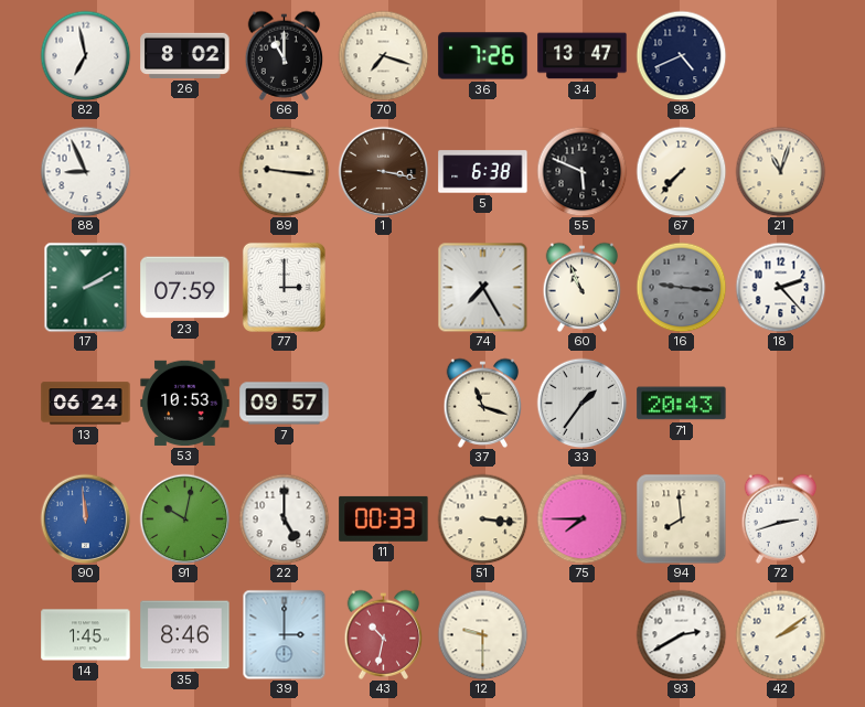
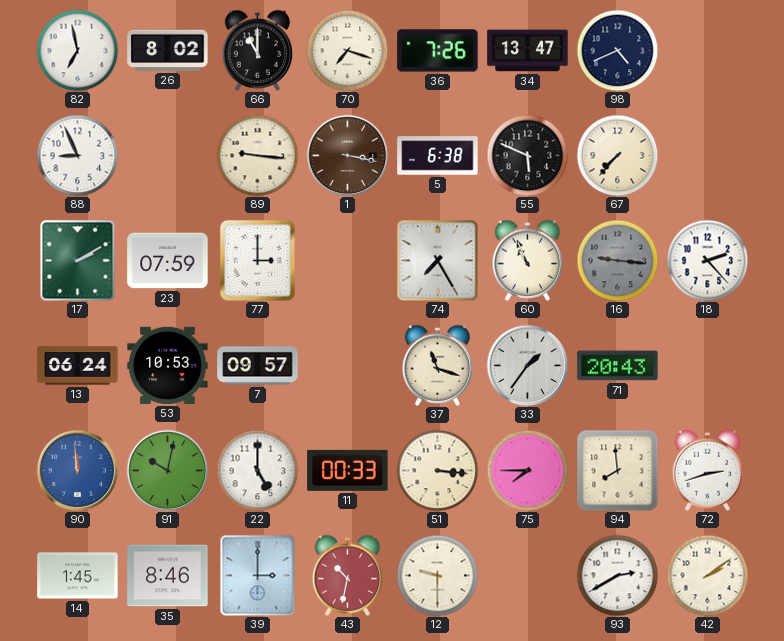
21: 11:03 -> none (780, 171)
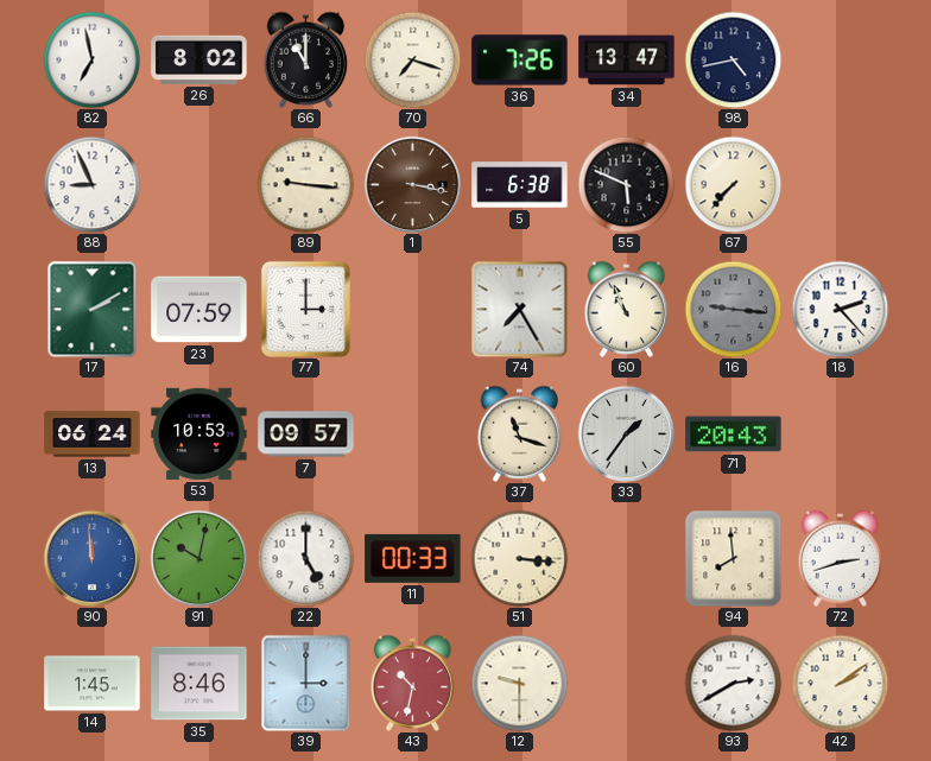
98: 4:41 -> 4:43 (733, 59)
75: 7:45 -> none (527, 470)
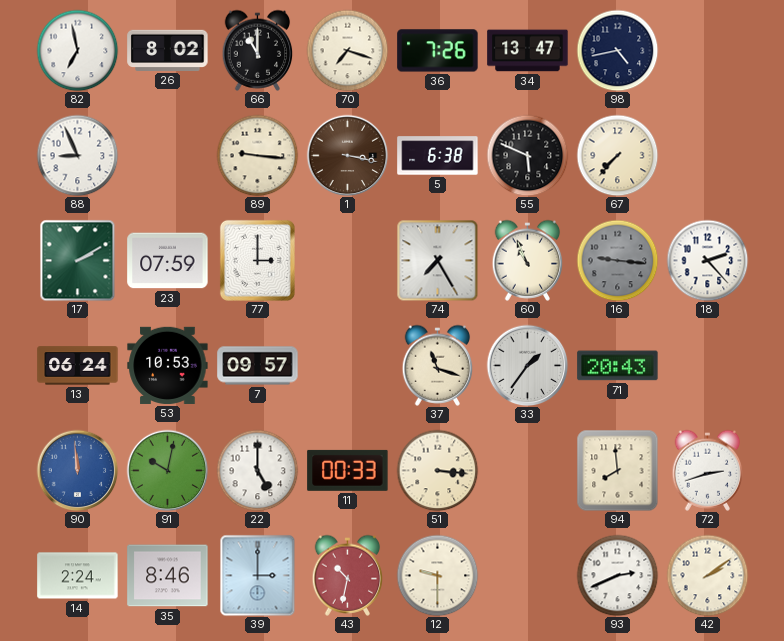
14: 1:45 -> 2:24 (78, 576)
93: 2:40 -> 2:41 (617, 575)
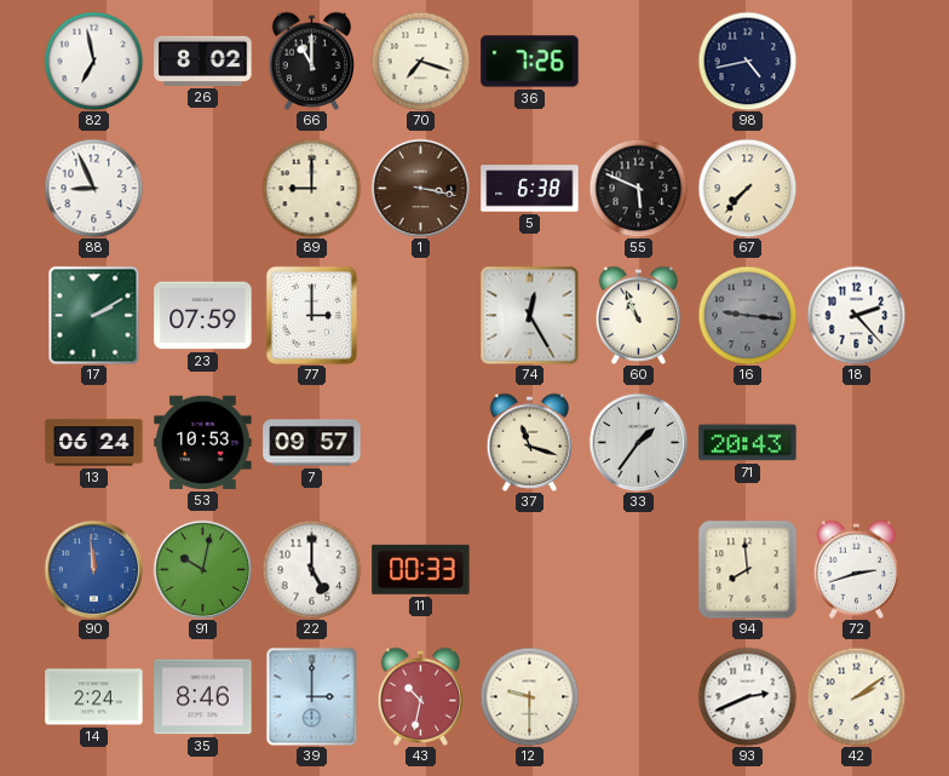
34: 13:47 -> none (528, 51)
89: 9:16 -> 9:00 (311, 188)
74: 7:25 -> 12:25 (529, 315)
51: 3:16 -> none (437, 470)
